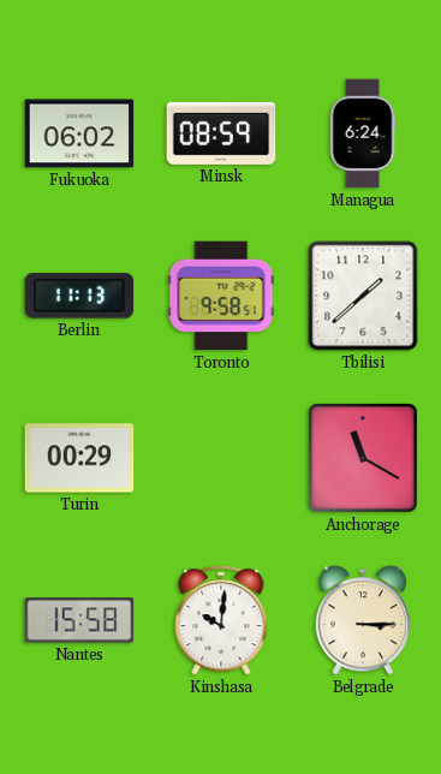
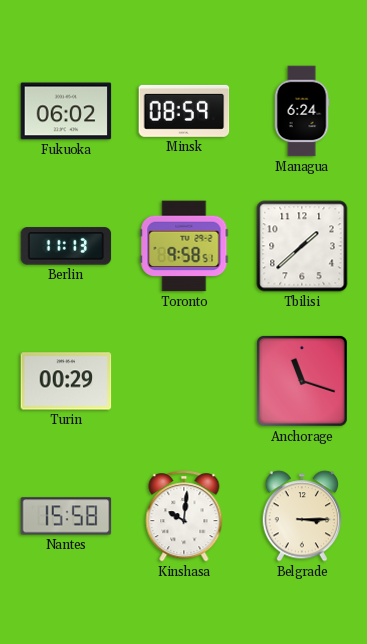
Anchorage: 11:20 -> 11:18 (302, 381)
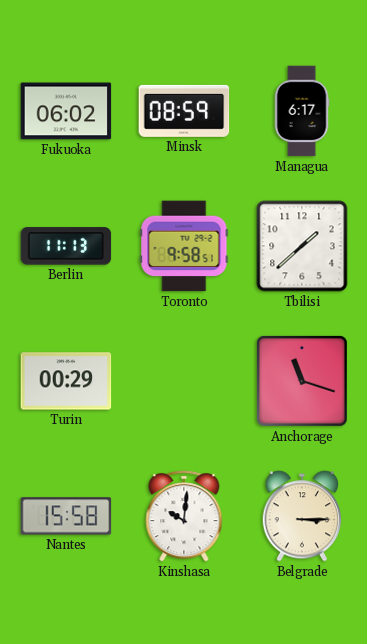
Managua: 6:24 -> 6:17 (302, 111)
